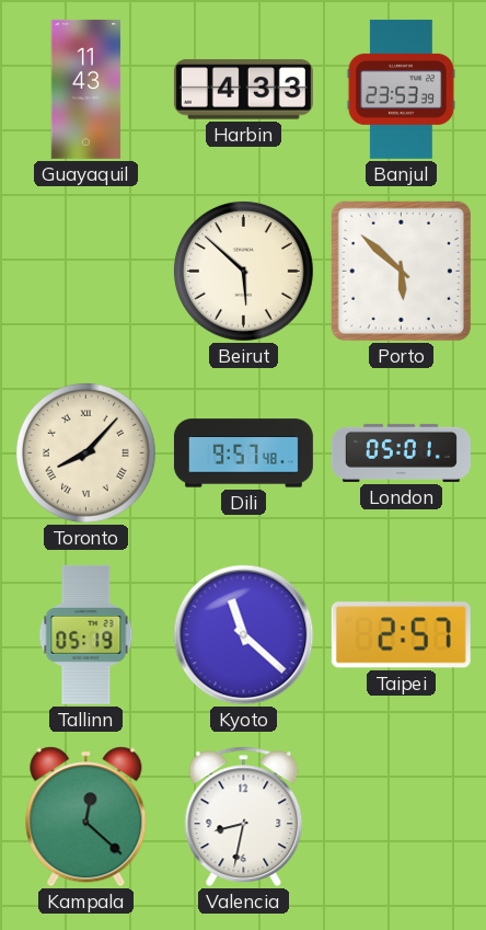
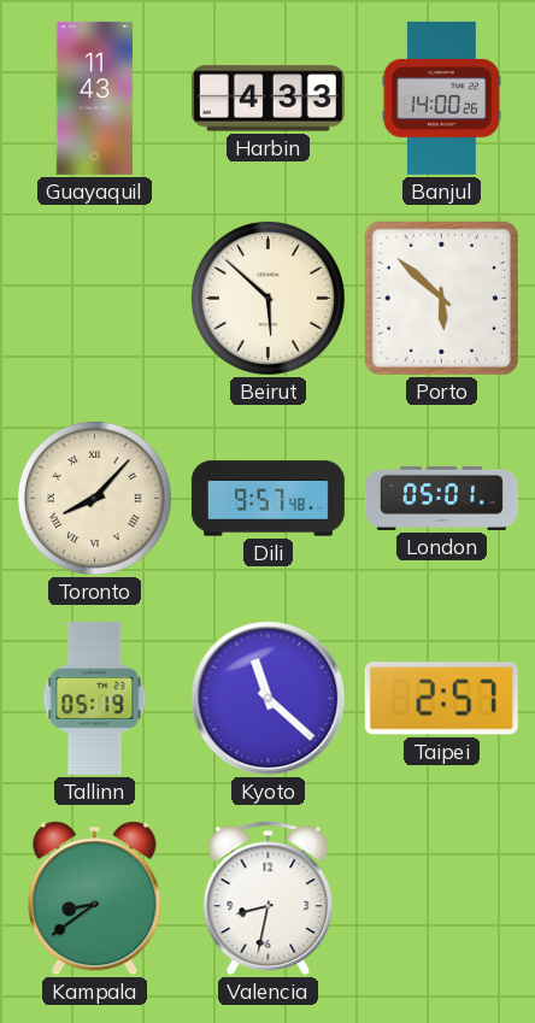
Banjul: 23:53 -> 14:00 (441, 98)
Kampala: 12:22 -> 8:39 (95, 899)
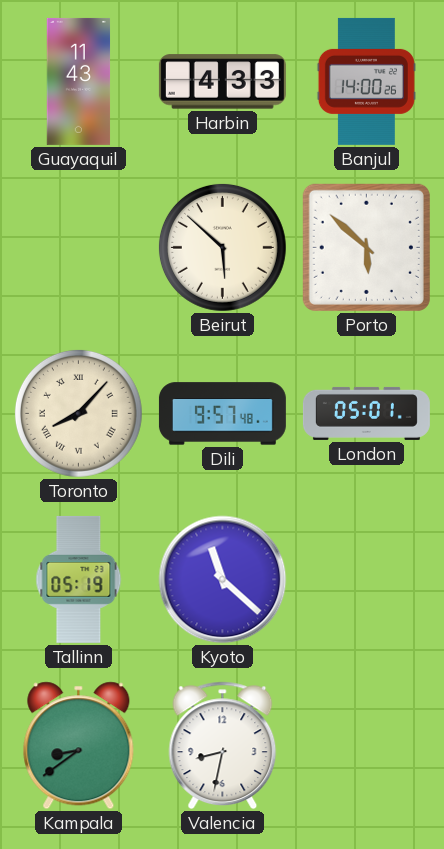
Taipei: 2:57 -> none (441, 699)
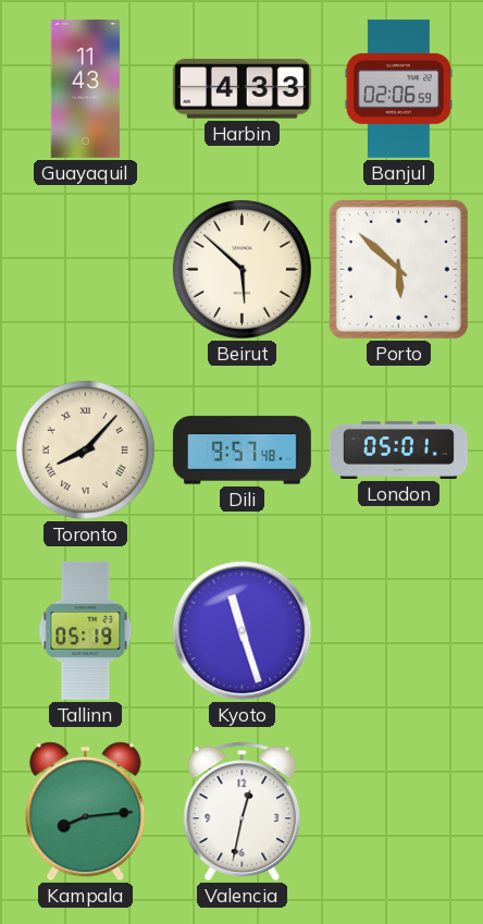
Banjul: 14:00 -> 02:06 (398, 88)
Kyoto: 11:22 -> 11:27 (243, 631)
Kampala: 8:39 -> 8:14 (86, 812)
Valencia: 8:32 -> 12:32 (243, 812)
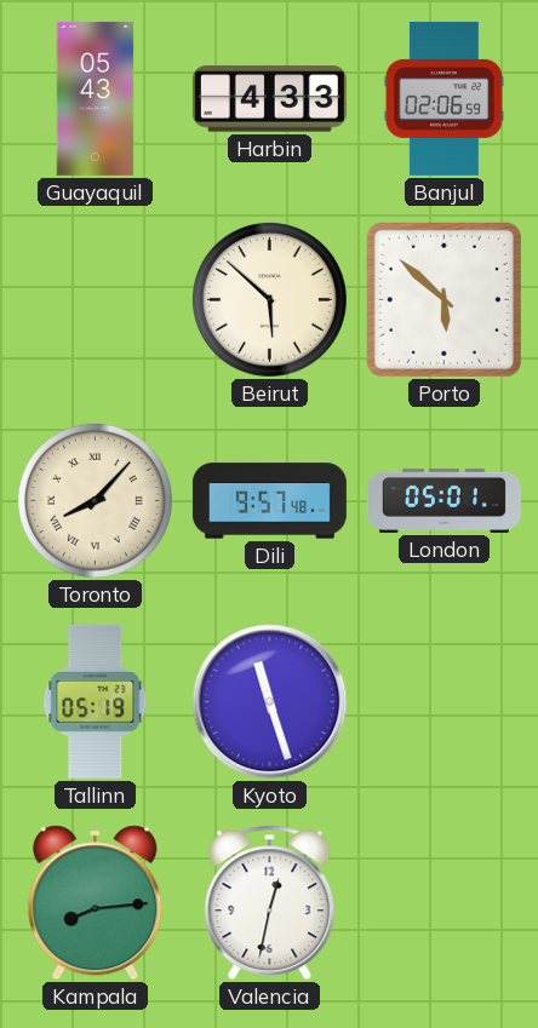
Guayaquil: 11:43 -> 05:43 (96, 98)
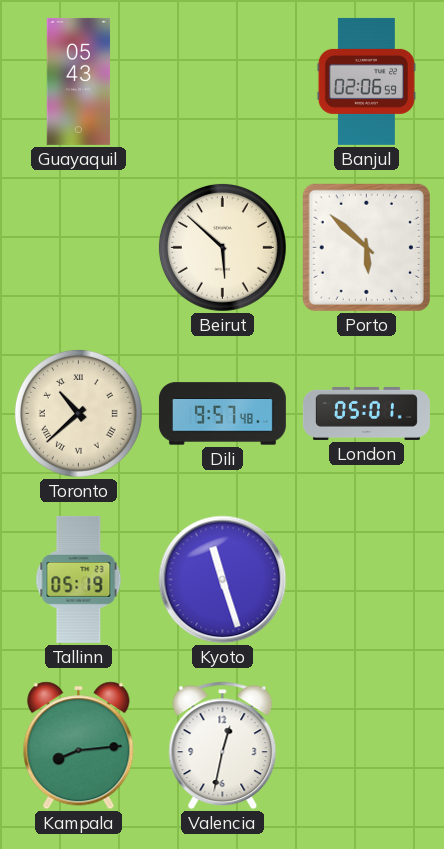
Harbin: 4:33 -> none (269, 99)
Toronto: 8:07 -> 10:38 (78, 413)
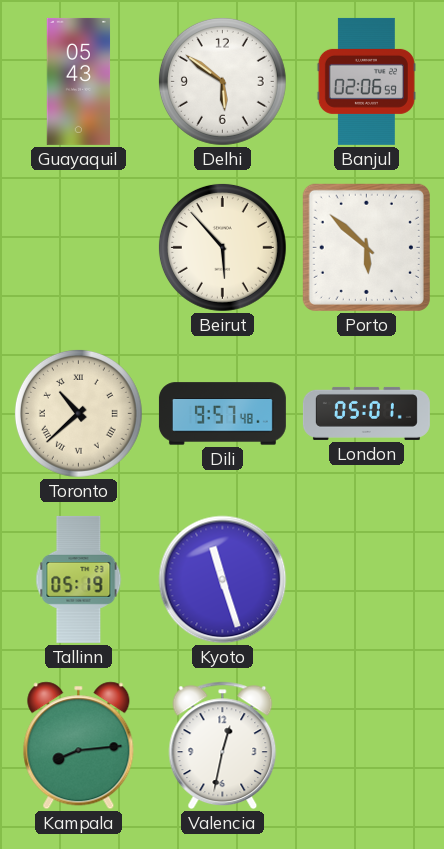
Delhi: none -> 5:51 (222, 81)
Beirut: 5:52 -> 5:53 (222, 247)
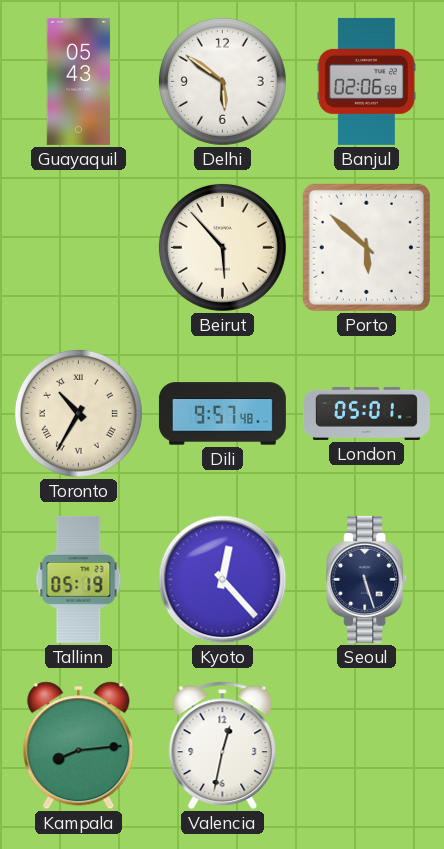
Toronto: 10:38 -> 10:35 (78, 413)
Kyoto: 11:27 -> 12:23 (223, 580)
Seoul: none -> 5:27 (367, 579)
